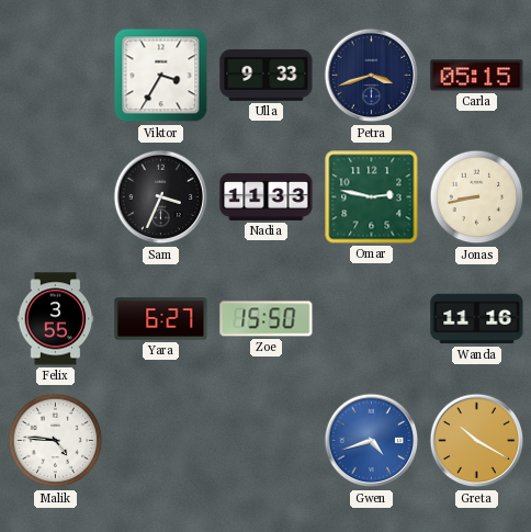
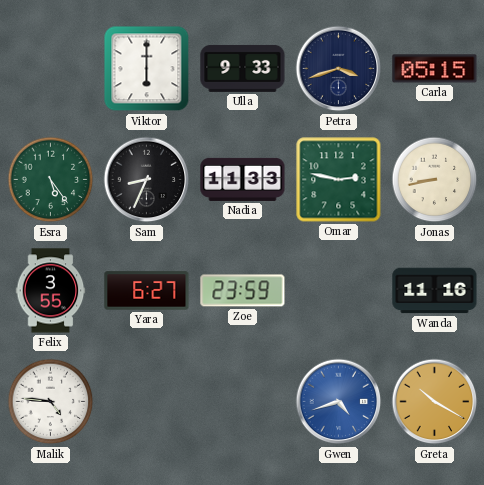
Viktor: 3:35 -> 6:00 (147, 69)
Esra: none -> 5:24 (51, 180)
Sam: 3:34 -> 8:34 (147, 180)
Zoe: 15:50 -> 23:59 (243, 291)
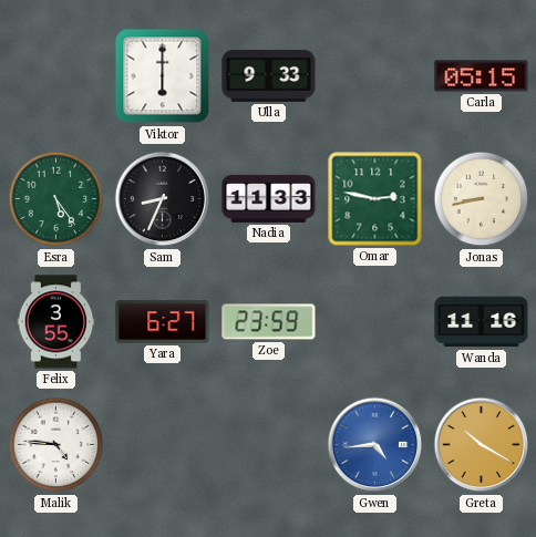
Petra: 3:42 -> none (339, 69)
Gwen: 4:42 -> 4:44 (375, 445)
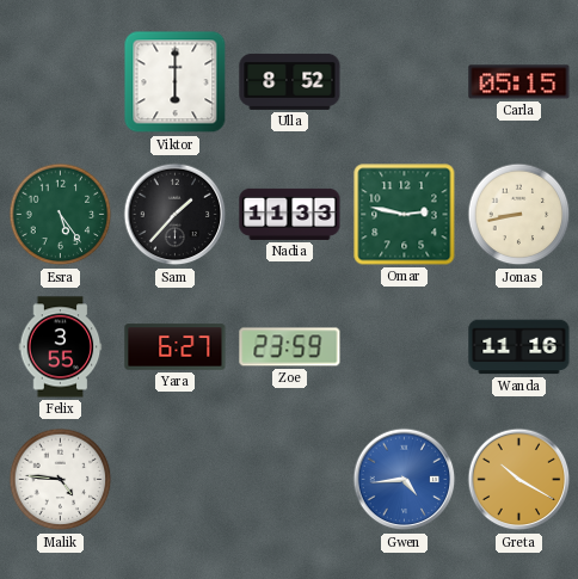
Ulla: 9:33 -> 8:52 (290, 81)
Sam: 8:34 -> 1:37 (176, 215)
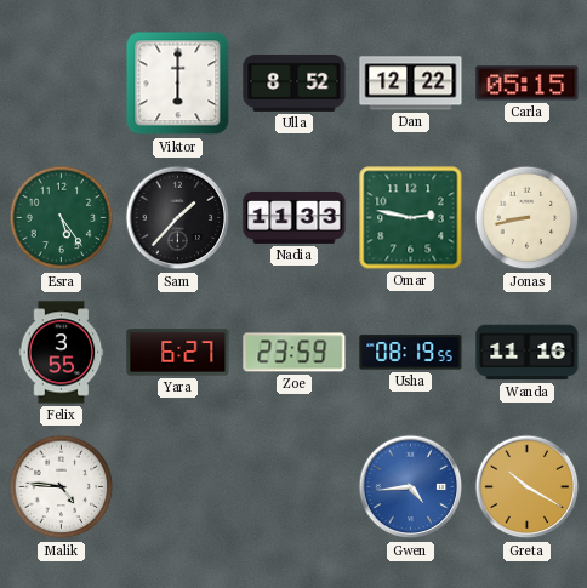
Dan: none -> 12:22 (411, 84)
Usha: none -> 08:19 (411, 353)
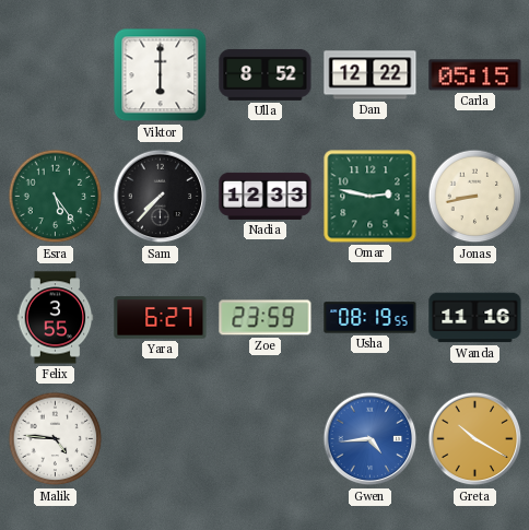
Sam: 1:37 -> 7:37 (161, 197)
Nadia: 11:33 -> 12:33 (266, 196)
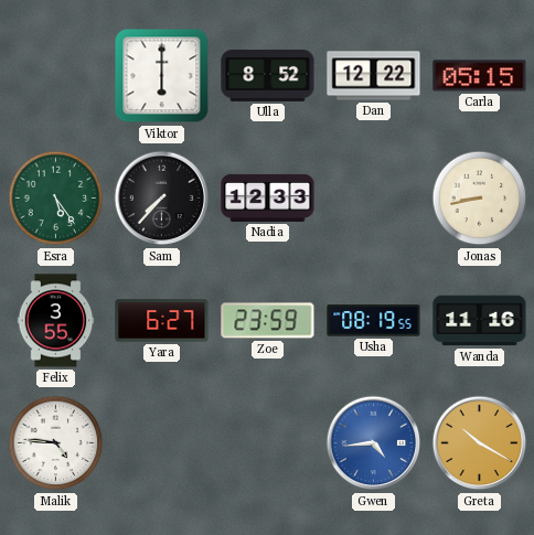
Omar: 2:47 -> none (371, 197)
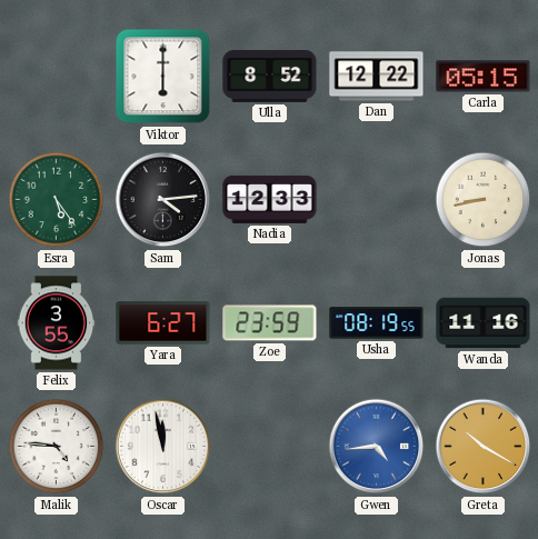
Sam: 7:37 -> 4:14 (163, 200)
Oscar: none -> 11:58 (163, 447)
